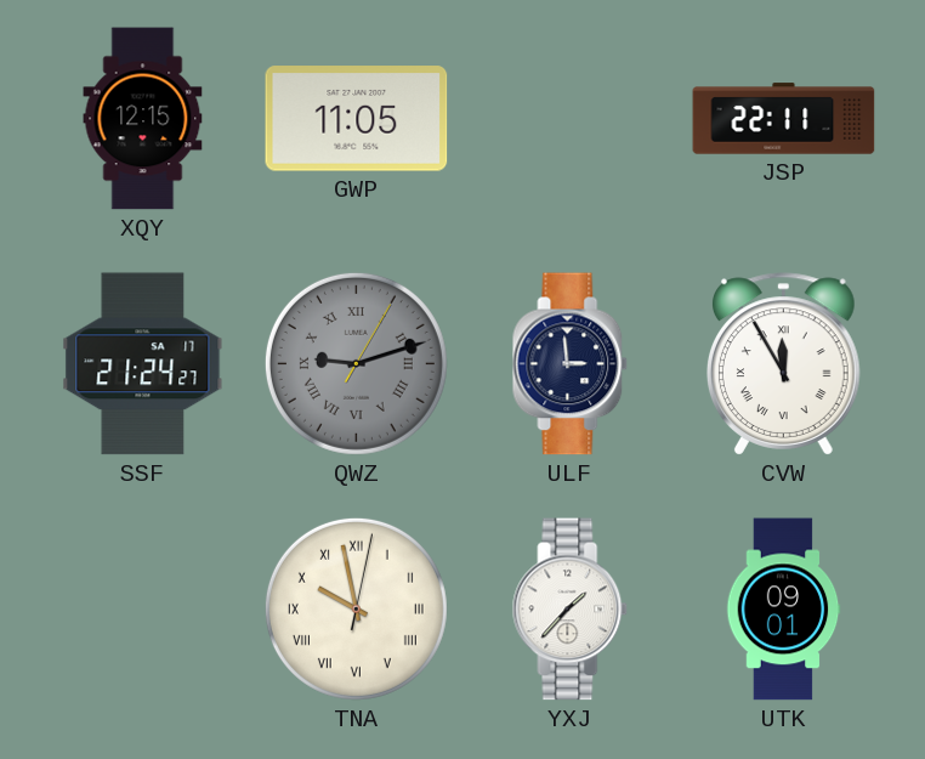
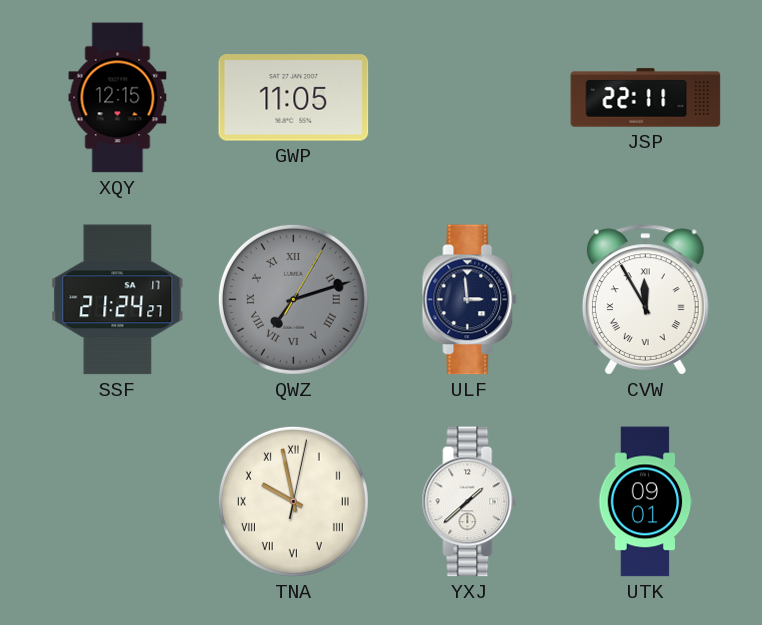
QWZ: 9:12 -> 7:12 (293, 299)
YXJ: 1:37 -> 1:38 (470, 502)
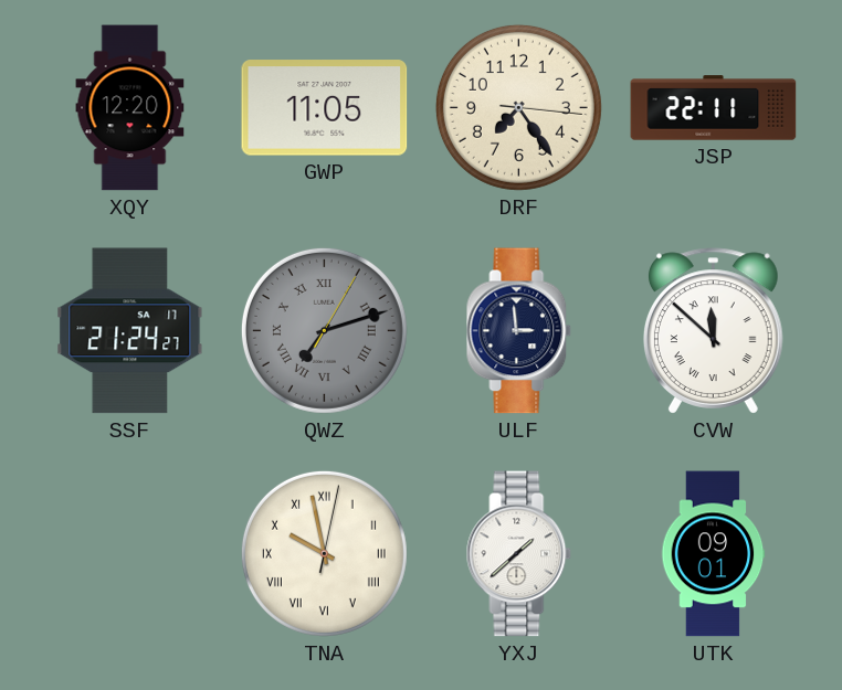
XQY: 12:15 -> 12:20 (130, 108)
DRF: none -> 7:24 (518, 107)
CVW: 11:55 -> 11:52 (713, 331)
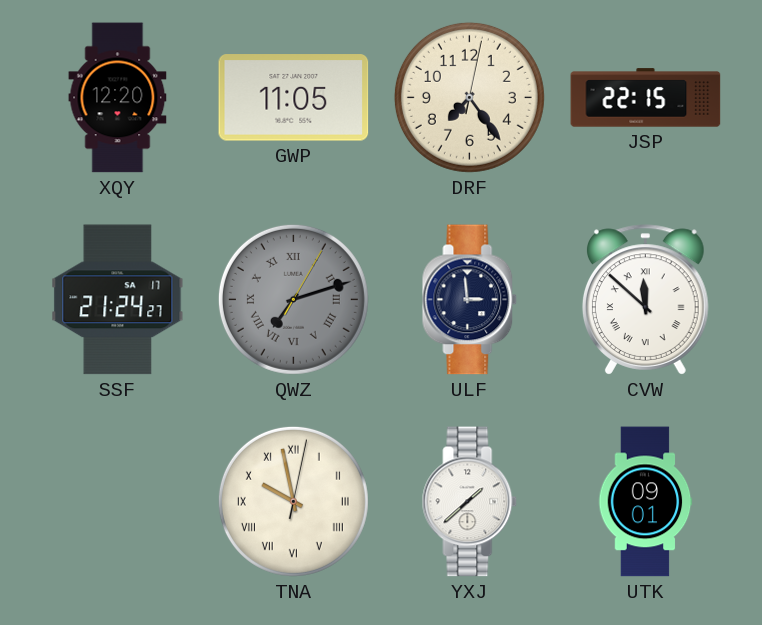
DRF: 7:24:16 -> 7:24:02 (469, 97)
JSP: 22:11 -> 22:15 (646, 98)
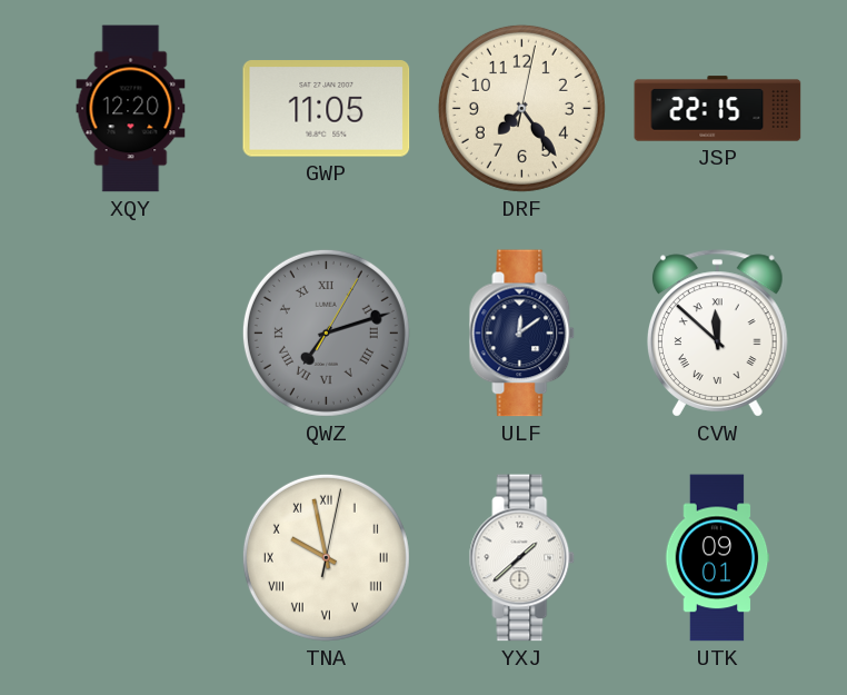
SSF: 21:24 -> none (118, 300)
ULF: 2:59 -> 12:09 (522, 334)
